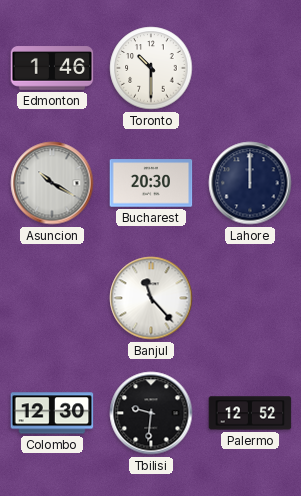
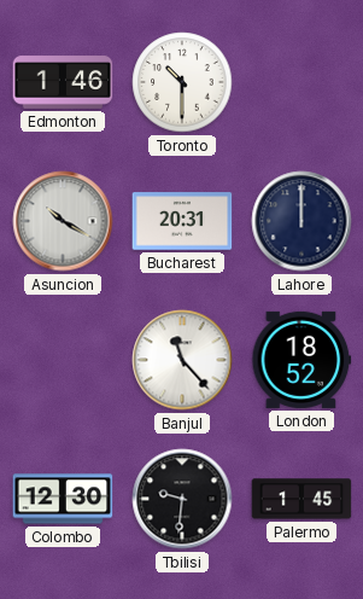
Bucharest: 20:30 -> 20:31 (182, 221)
London: none -> 18:52 (301, 360)
Palermo: 12:52 -> 1:45 (301, 499)
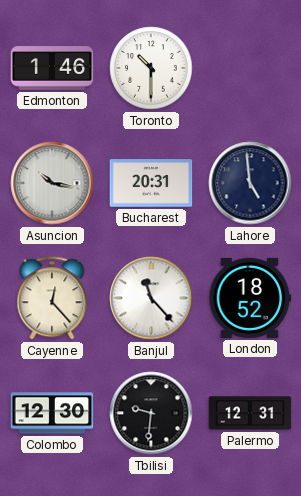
Asuncion: 10:20 -> 10:17 (52, 183)
Lahore: 12:00 -> 4:59 (250, 183)
Cayenne: none -> 12:23 (52, 298)
Palermo: 1:45 -> 12:31 (250, 413)
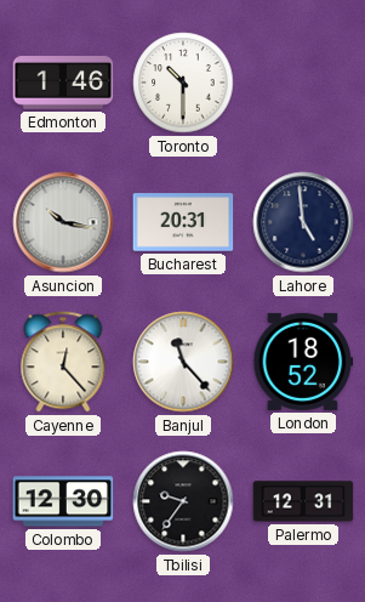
Tbilisi: 9:31 -> 9:36 (183, 501)
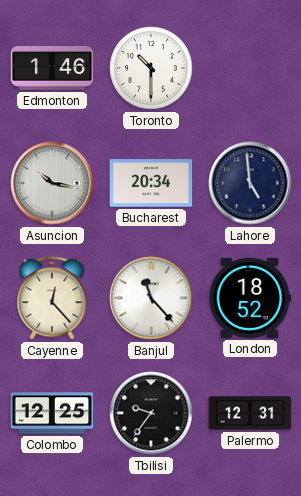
Bucharest: 20:31 -> 20:34 (151, 183)
Colombo: 12:30 -> 12:25 (52, 413)
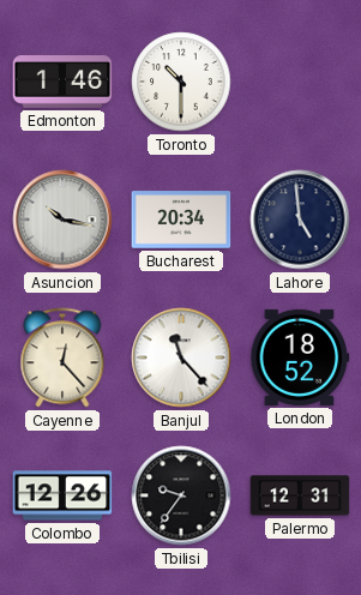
Colombo: 12:25 -> 12:26 (62, 495)
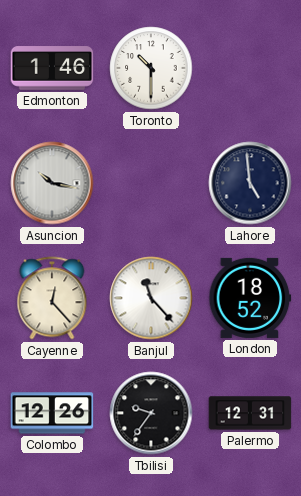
Bucharest: 20:34 -> none (181, 220)
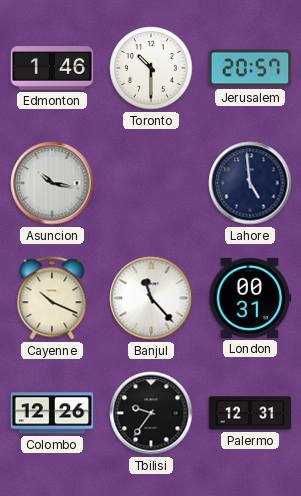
Jerusalem: none -> 20:57 (250, 68)
Cayenne: 12:23 -> 10:19 (52, 298)
London: 18:52 -> 00:31 (250, 298)
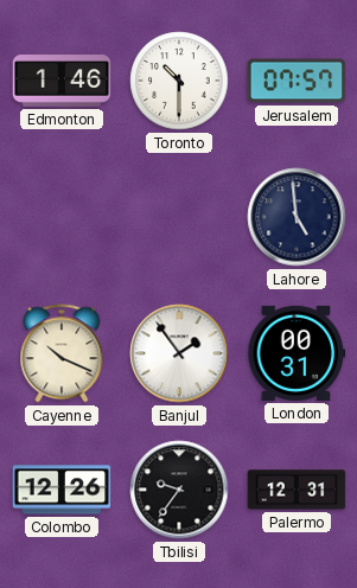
Jerusalem: 20:57 -> 07:57 (297, 81)
Asuncion: 10:17 -> none (52, 183)
Banjul: 11:23 -> 1:54 (179, 353)
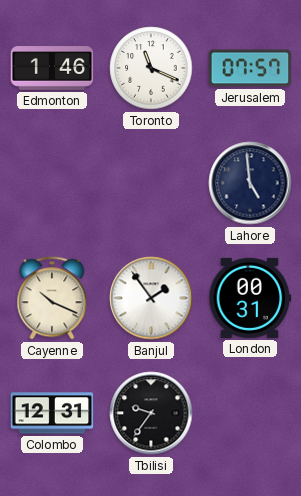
Toronto: 10:30 -> 11:19 (151, 68)
Colombo: 12:26 -> 12:31 (52, 413)
Palermo: 12:31 -> none (297, 490)
